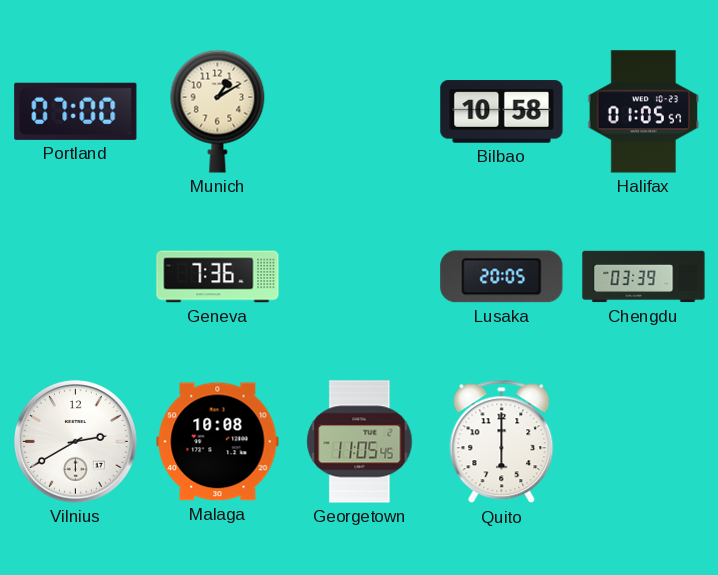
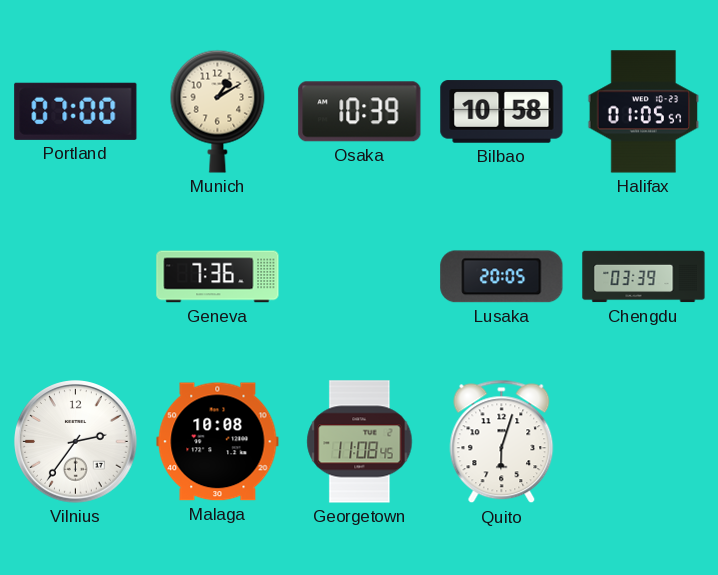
Osaka: none -> 10:39 (360, 112)
Vilnius: 2:40 -> 2:36 (76, 442)
Georgetown: 11:05 -> 11:08 (360, 442)
Quito: 6:00 -> 6:03 (502, 442)
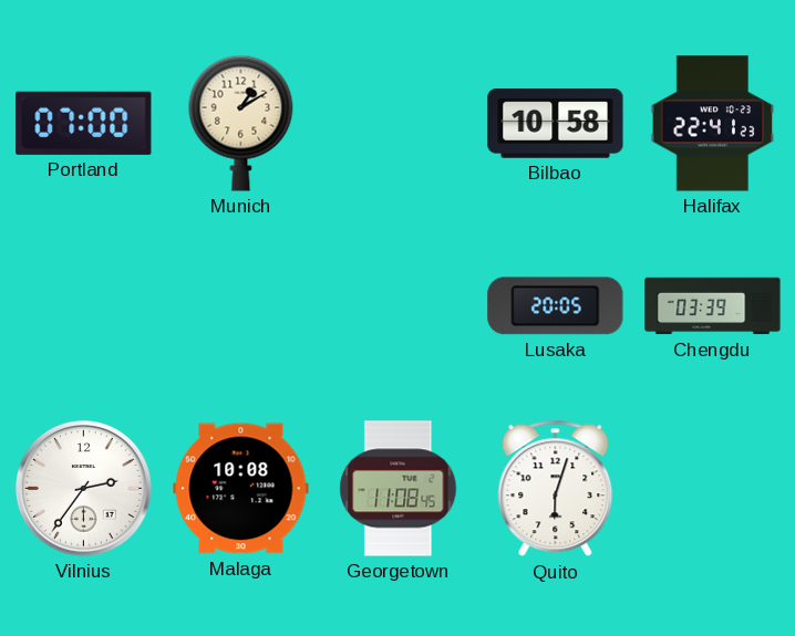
Osaka: 10:39 -> none (360, 112)
Halifax: 01:05 -> 22:41 (713, 124)
Geneva: 7:36 -> none (218, 277)
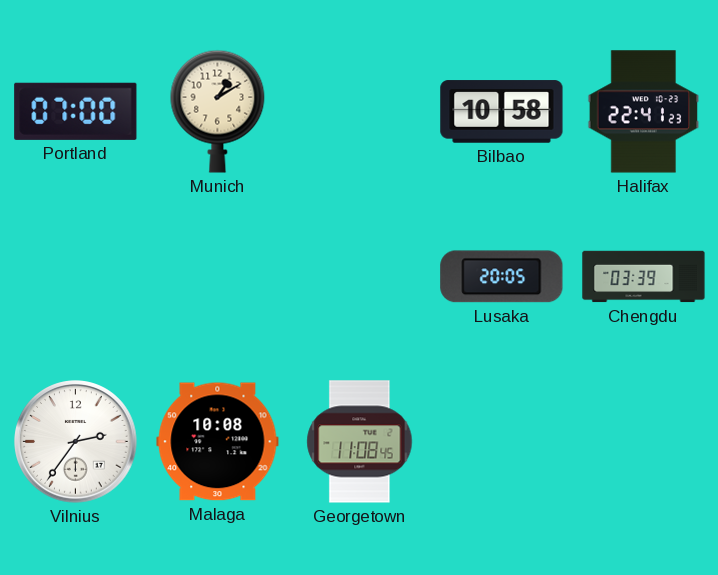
Quito: 6:03 -> none (556, 489)
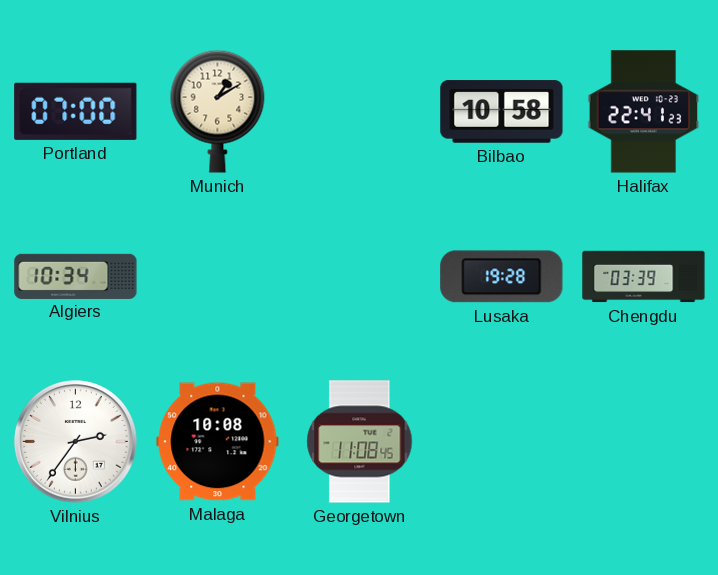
Algiers: none -> 10:34 (76, 276)
Lusaka: 20:05 -> 19:28 (502, 277)
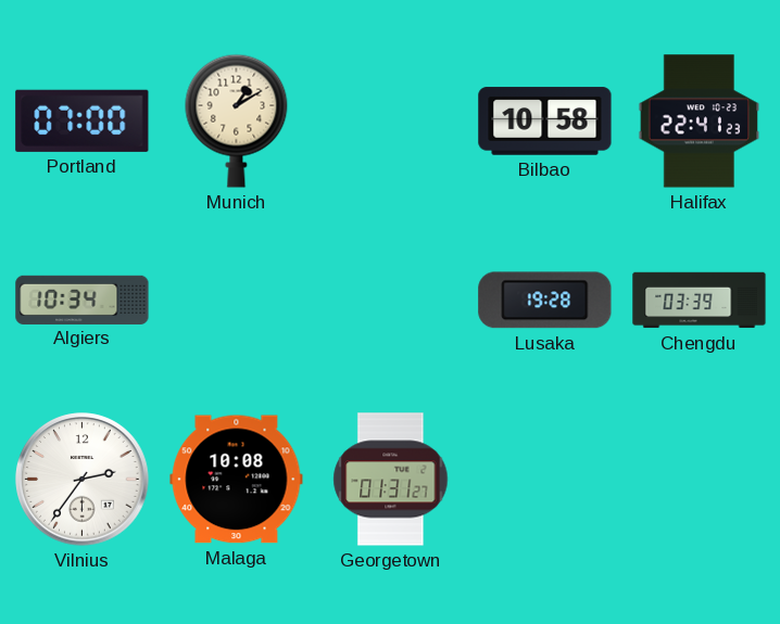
Georgetown: 11:08 -> 01:31 (391, 480)
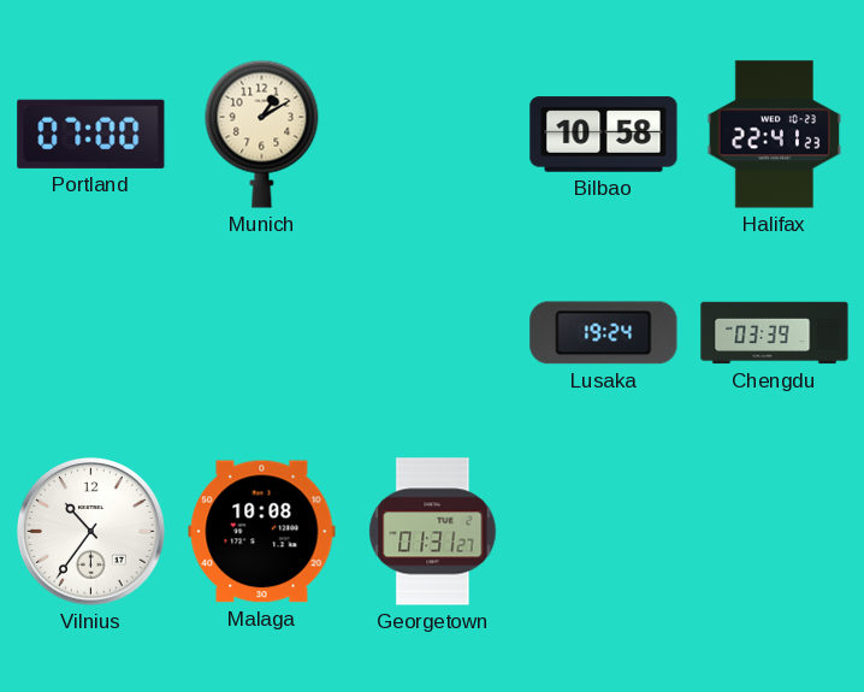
Algiers: 10:34 -> none (83, 300)
Lusaka: 19:28 -> 19:24 (604, 333)
Vilnius: 2:36 -> 10:36 (91, 532)
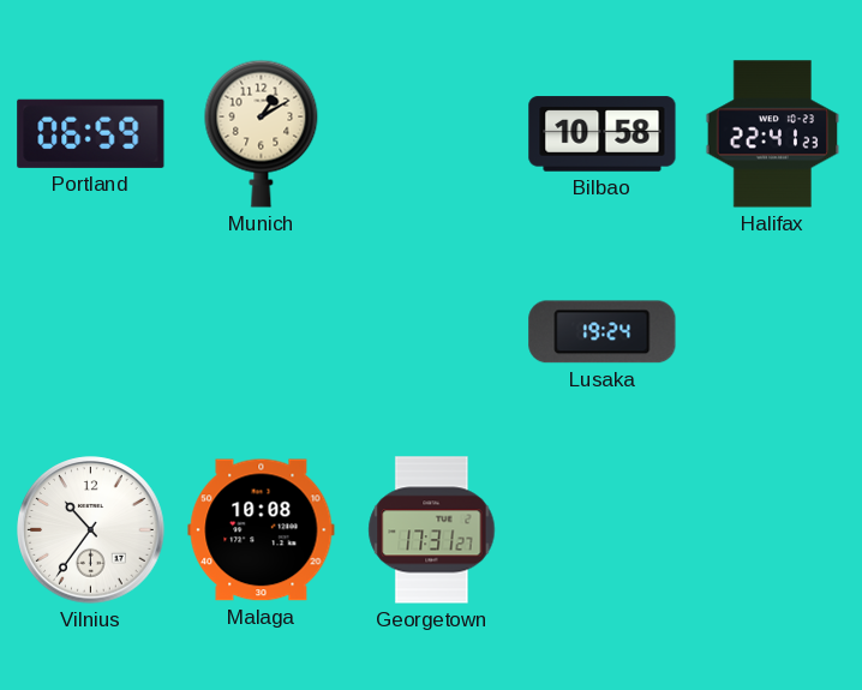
Portland: 07:00 -> 06:59 (91, 133)
Chengdu: 03:39 -> none (775, 333)
Georgetown: 01:31 -> 17:31 (432, 530)
